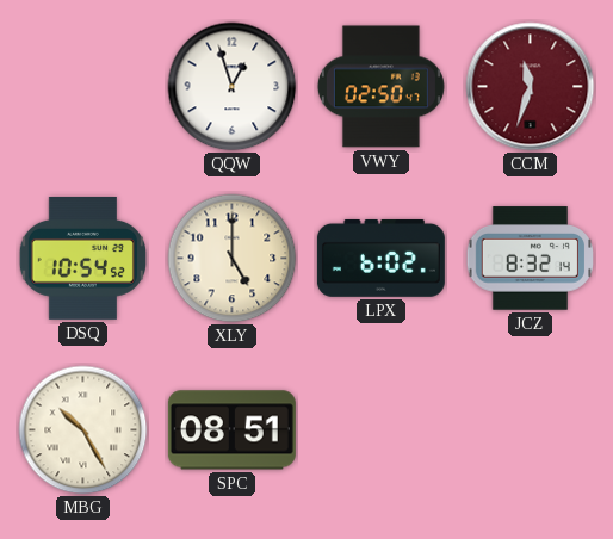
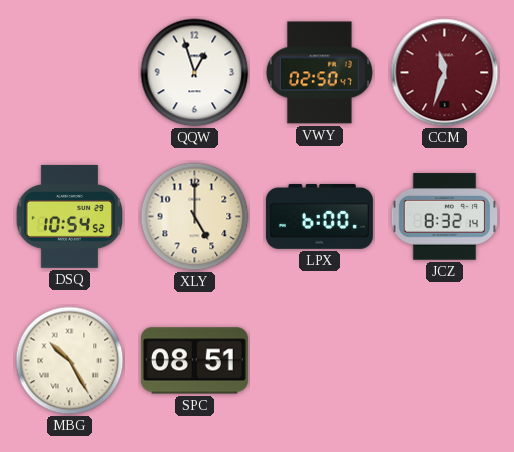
LPX: 6:02 -> 6:00 (319, 216)
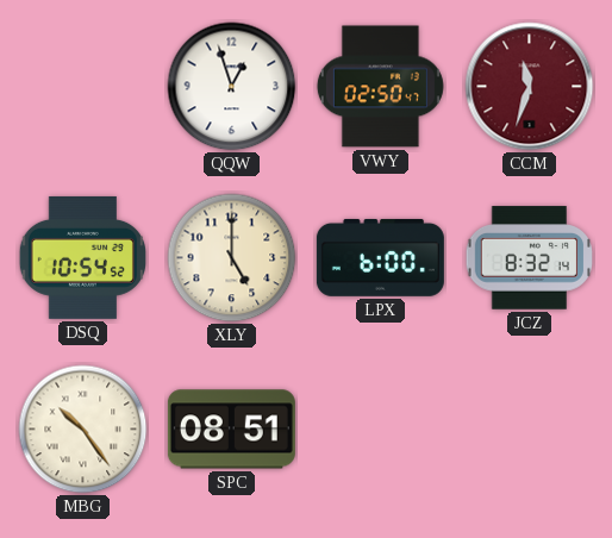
MBG: 10:25 -> 10:24 (83, 430)
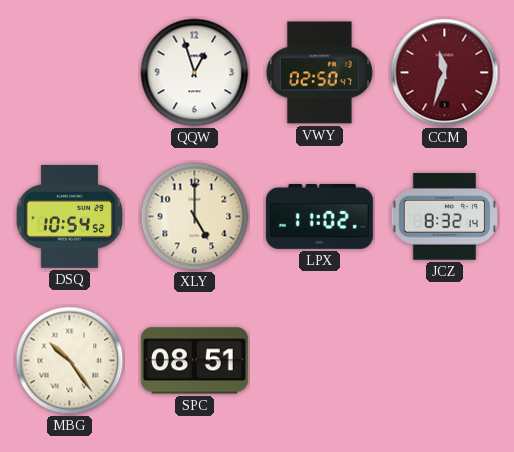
LPX: 6:00 -> 11:02 (319, 216)
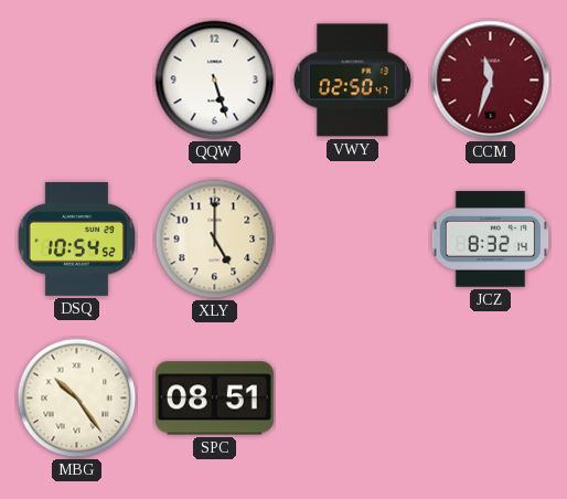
QQW: 12:57 -> 5:27 (215, 81)
LPX: 11:02 -> none (319, 216)
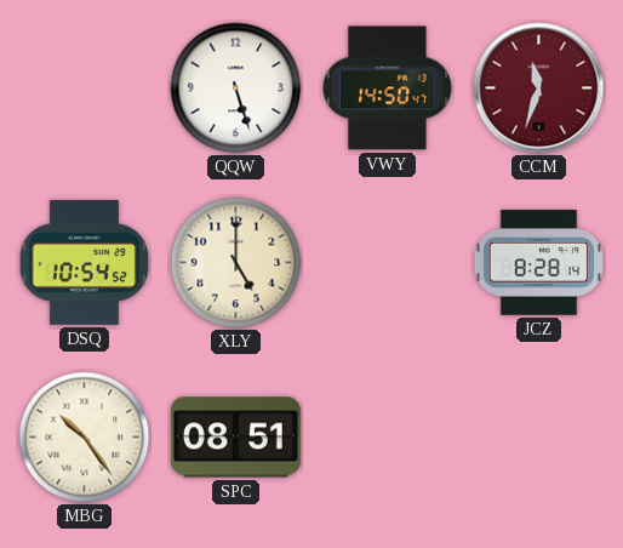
VWY: 02:50 -> 14:50 (387, 89)
JCZ: 8:32 -> 8:28 (539, 263)
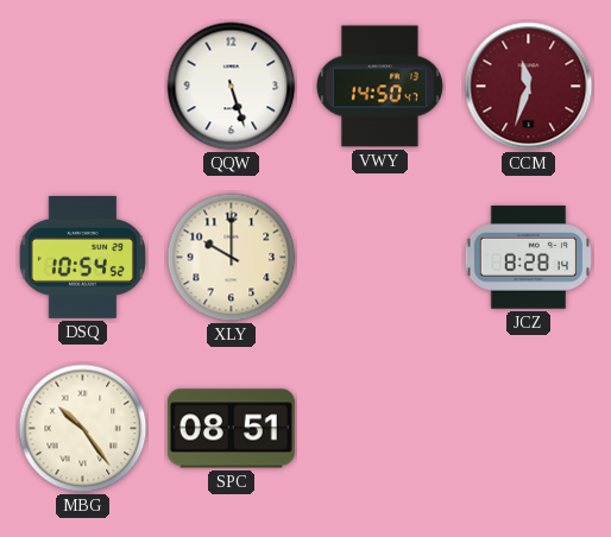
XLY: 5:00 -> 10:00 (232, 258)
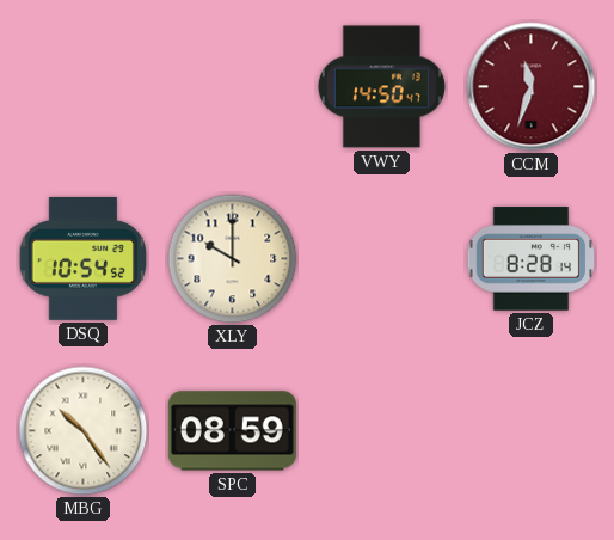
QQW: 5:27 -> none (232, 87)
SPC: 08:51 -> 08:59 (232, 431)
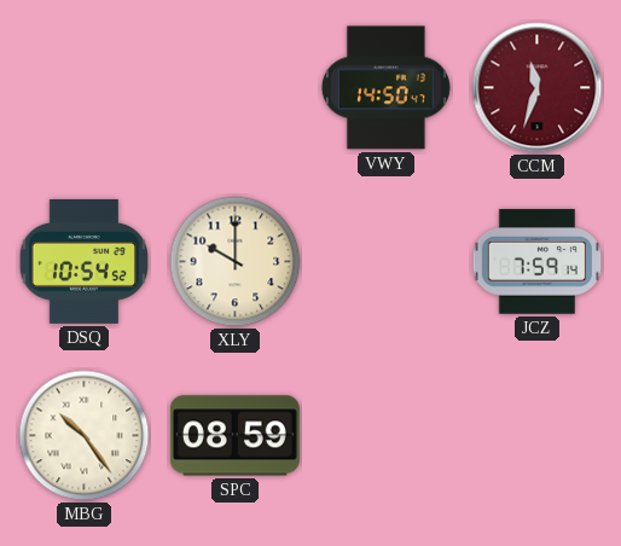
JCZ: 8:28 -> 7:59 (538, 262)
